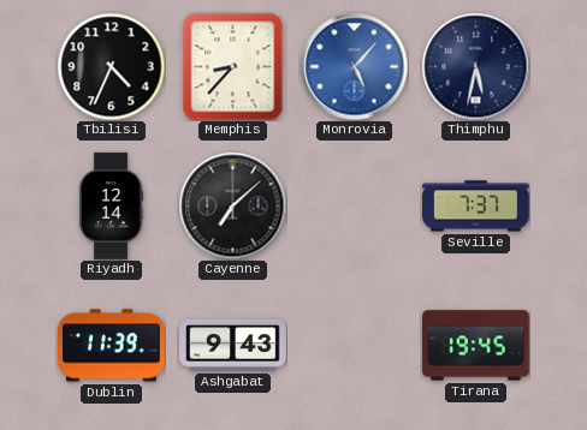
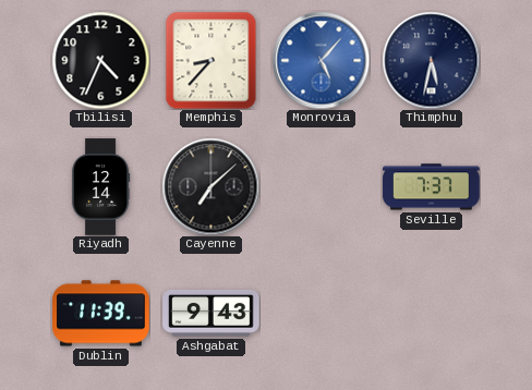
Tirana: 19:45 -> none (476, 346)
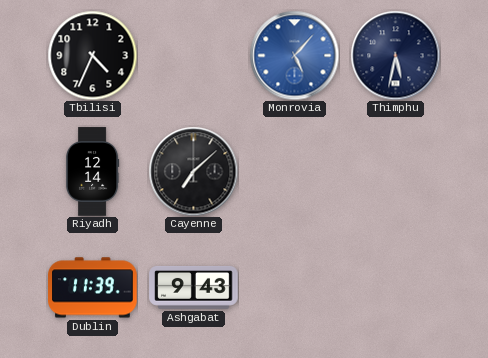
Memphis: 8:37 -> none (211, 60)
Seville: 7:37 -> none (432, 187)
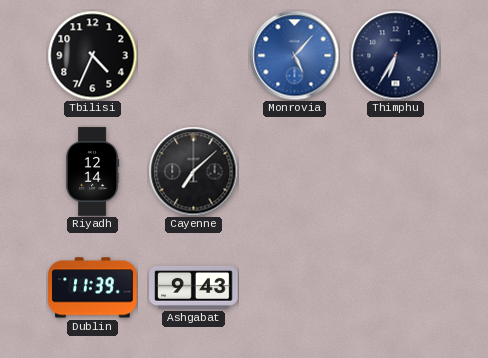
Thimphu: 5:32 -> 6:35 (395, 55)
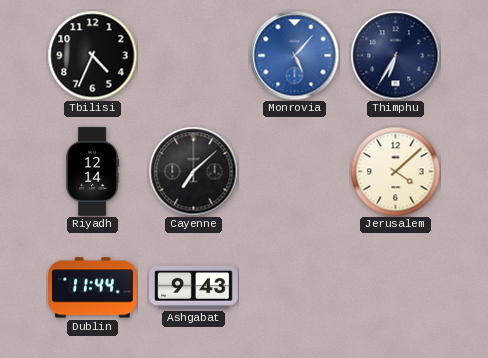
Jerusalem: none -> 4:08 (395, 171)
Dublin: 11:39 -> 11:44 (93, 288)
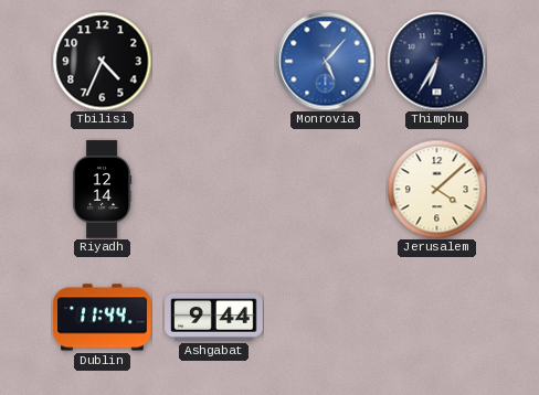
Cayenne: 7:08 -> none (193, 171)
Ashgabat: 9:43 -> 9:44 (214, 317)
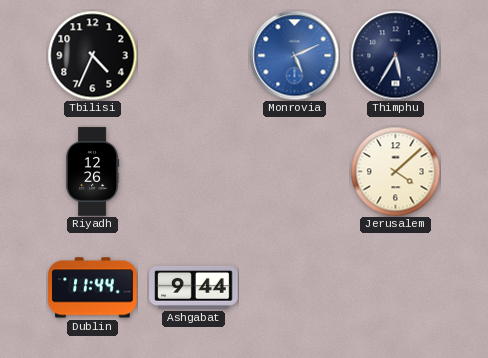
Monrovia: 5:07 -> 5:11 (294, 55)
Thimphu: 6:35 -> 5:35 (395, 55)
Riyadh: 12:14 -> 12:26 (92, 172)
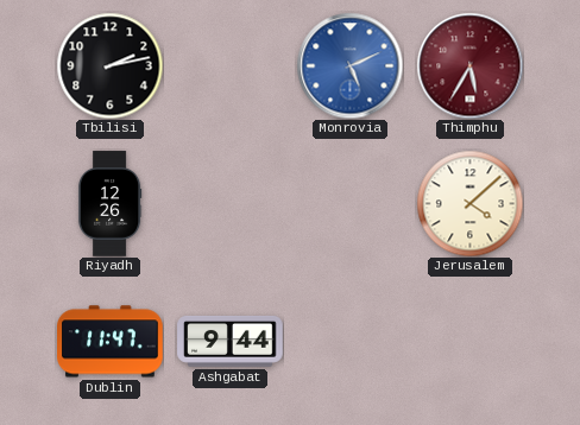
Tbilisi: 4:34 -> 2:13 (109, 65)
Thimphu dial: navy -> burgundy (469, 65)
Dublin: 11:44 -> 11:47 (111, 342)
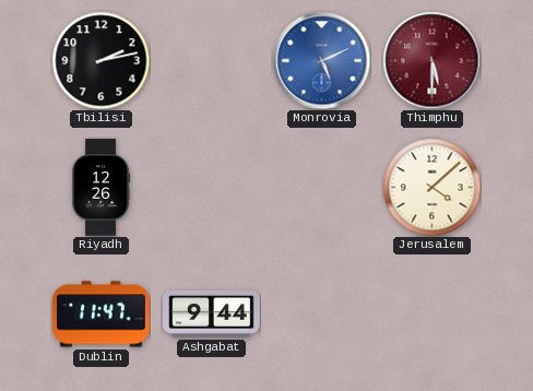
Thimphu: 5:35 -> 5:30 (431, 60)
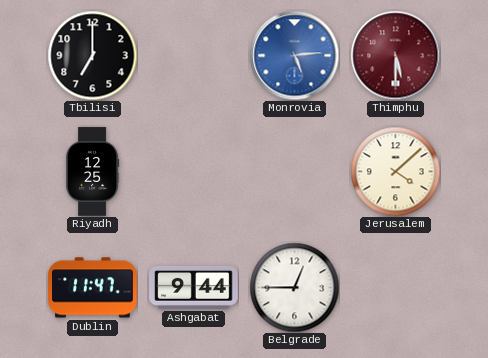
Tbilisi: 2:13 -> 7:00 (92, 55)
Monrovia: 5:11 -> 5:14 (294, 55)
Riyadh: 12:26 -> 12:25 (92, 172)
Belgrade: none -> 12:45 (294, 287)
